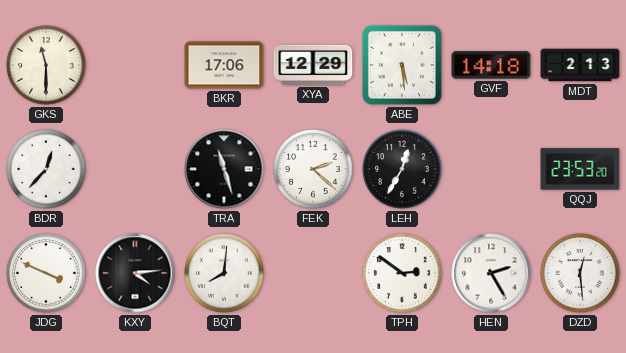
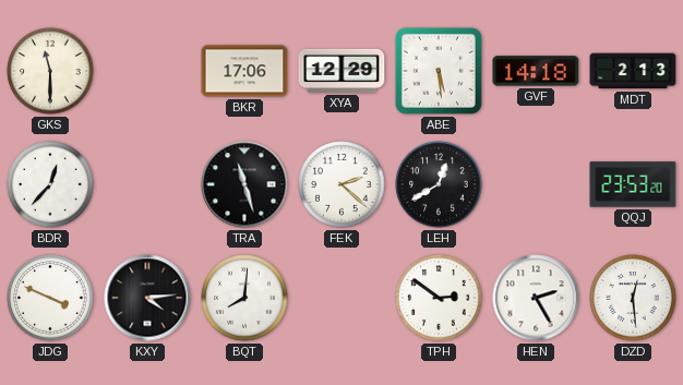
LEH: 12:35 -> 12:40 (439, 184)
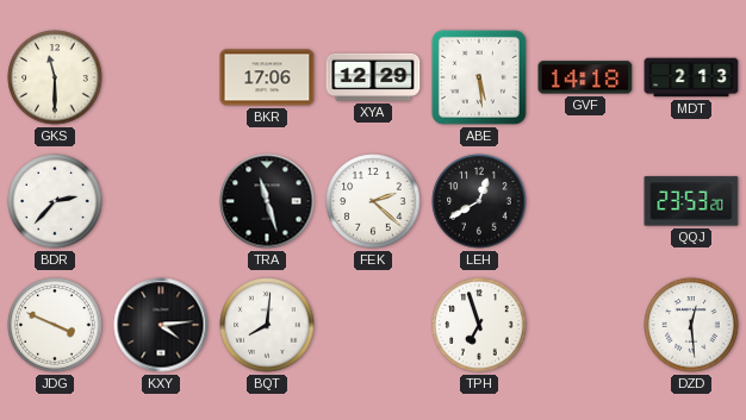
BDR: 12:37 -> 2:37 (55, 201)
TPH: 2:51 -> 6:57 (479, 325)
HEN: 2:25 -> none (536, 298)
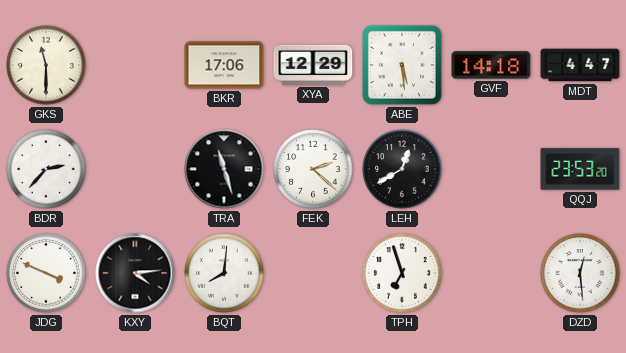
MDT: 2:13 -> 4:47 (580, 65)
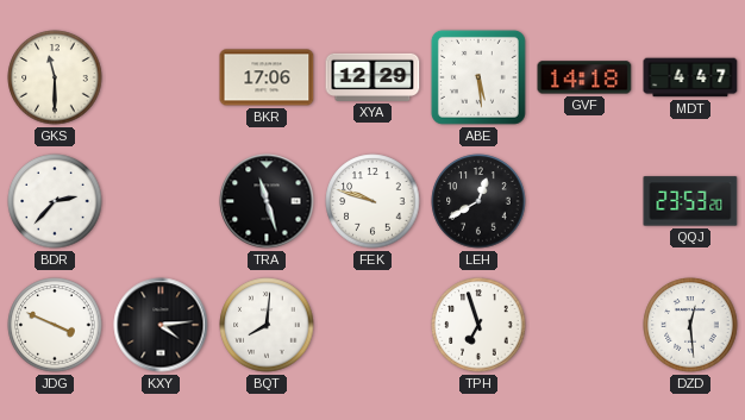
FEK: 2:22 -> 9:48 (372, 201)
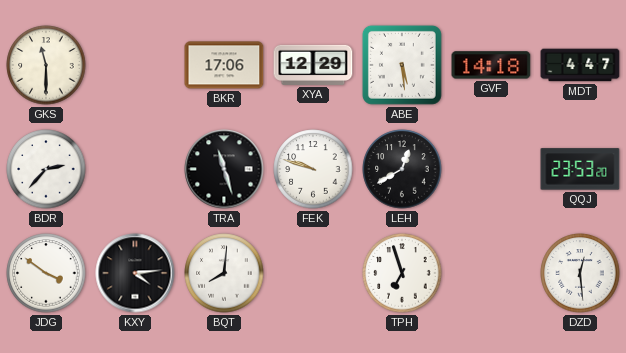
JDG: 3:49 -> 3:51 (46, 273)
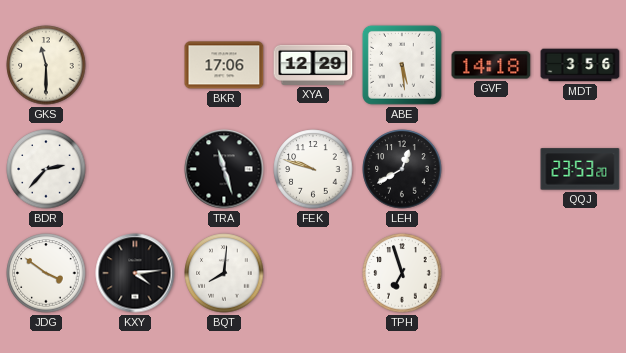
MDT: 4:47 -> 3:56 (580, 65)
DZD: 12:29 -> none (580, 273)
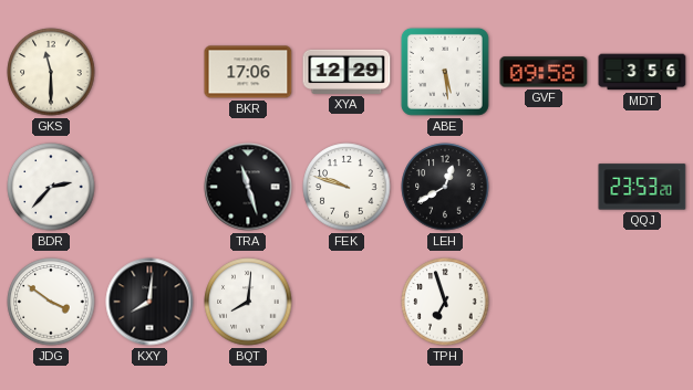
GVF: 14:18 -> 09:58 (544, 72)
KXY: 4:14 -> 8:01 (149, 302)
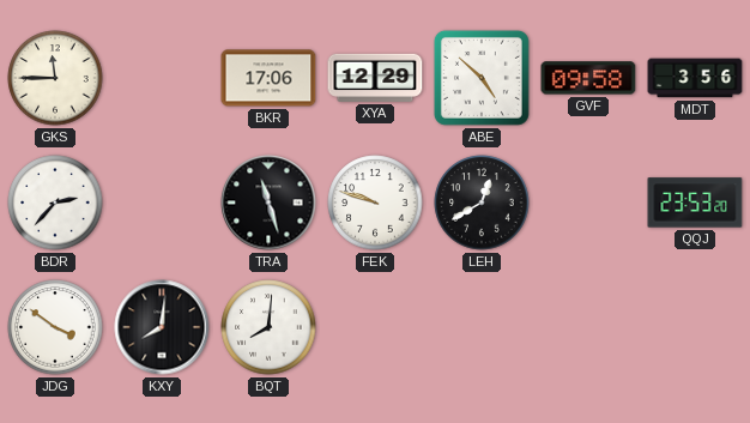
GKS: 11:30 -> 11:45 (55, 78)
ABE: 5:29 -> 4:52 (482, 78)
TPH: 6:57 -> none (445, 302)
